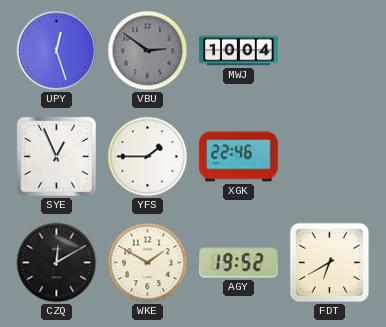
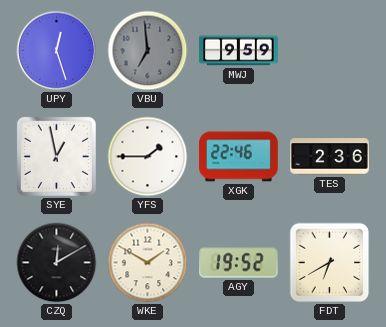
VBU: 2:51 -> 6:59 (148, 51)
MWJ: 10:04 -> 9:59 (239, 51)
SYE: 12:56 -> 12:58 (56, 156)
TES: none -> 2:36 (330, 157)
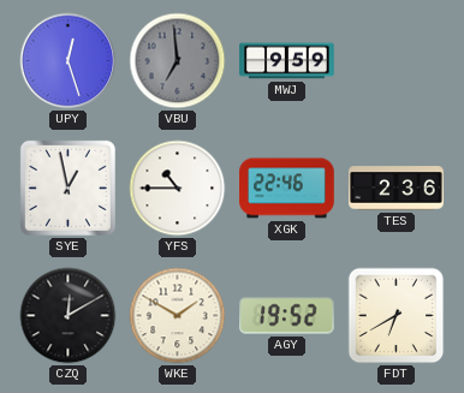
YFS: 1:45 -> 10:45 (178, 189)
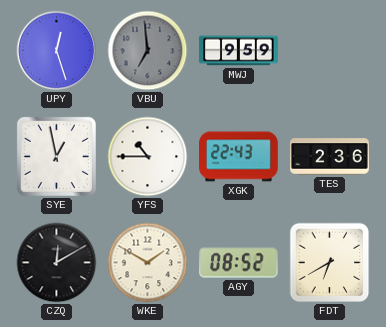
XGK: 22:46 -> 22:43 (239, 157)
AGY: 19:52 -> 08:52 (239, 263)
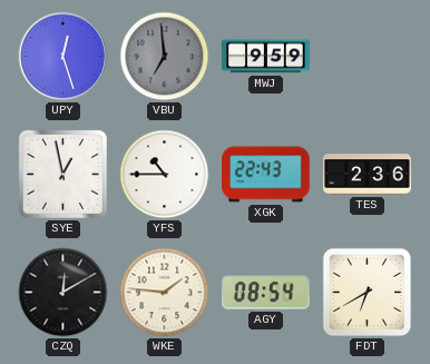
WKE: 1:50 -> 1:46 (165, 293)
AGY: 08:52 -> 08:54 (266, 293)
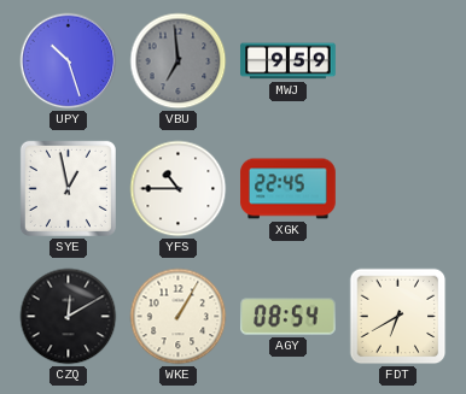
UPY: 12:27 -> 10:27 (69, 61)
XGK: 22:43 -> 22:45 (289, 189)
TES: 2:36 -> none (368, 175)
WKE: 1:46 -> 1:05 (179, 317)
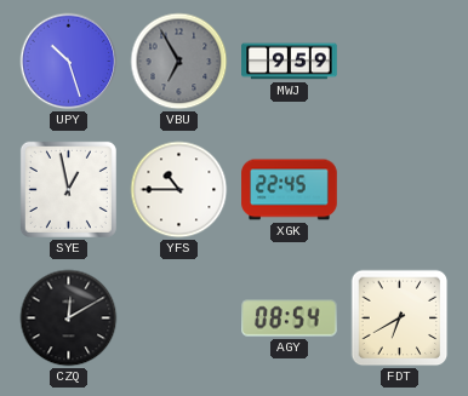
VBU: 6:59 -> 6:55 (179, 62)
WKE: 1:05 -> none (179, 317)
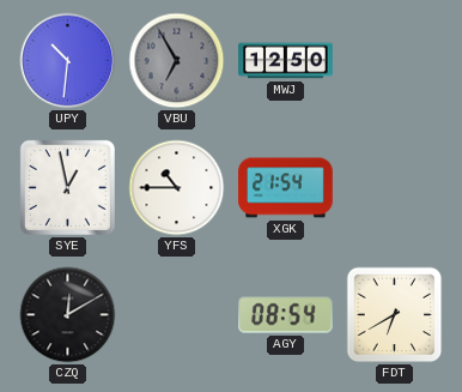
UPY: 10:27 -> 10:31 (68, 61)
MWJ: 9:59 -> 12:50 (286, 61)
XGK: 22:45 -> 21:54 (286, 188)
